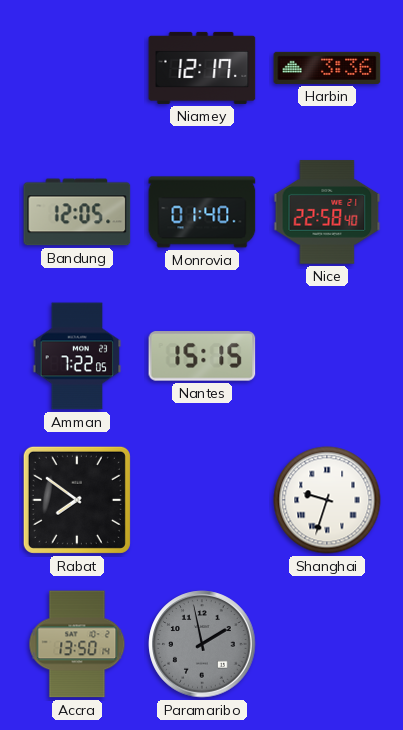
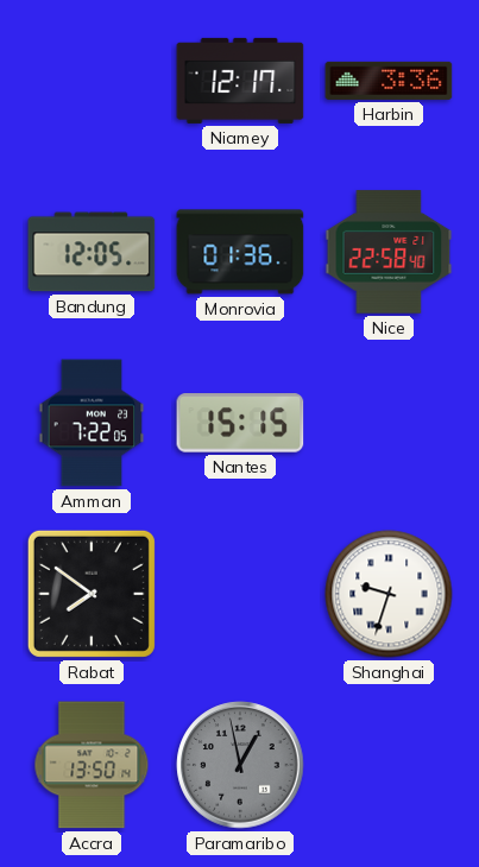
Monrovia: 01:40 -> 01:36 (240, 252)
Paramaribo: 1:58 -> 12:58 (240, 765)
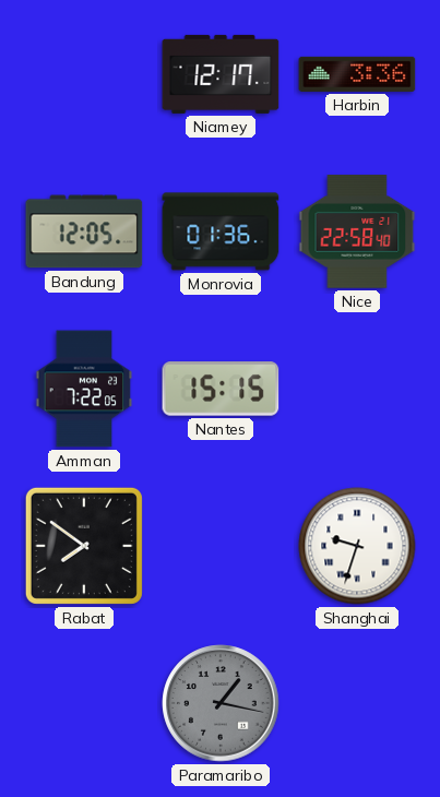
Accra: 13:50 -> none (92, 765)
Paramaribo: 12:58 -> 1:17 (221, 703)
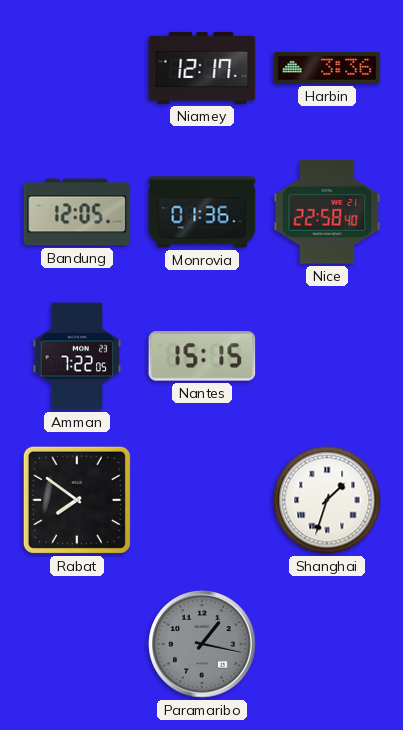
Shanghai: 9:33 -> 1:33 (327, 500)
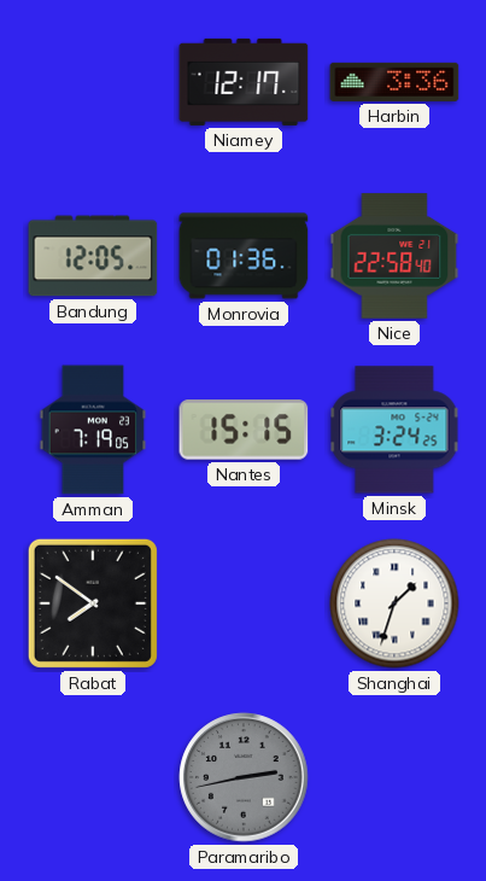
Amman: 7:22 -> 7:19 (93, 430)
Minsk: none -> 3:24 (394, 430)
Paramaribo: 1:17 -> 2:43 (244, 777)
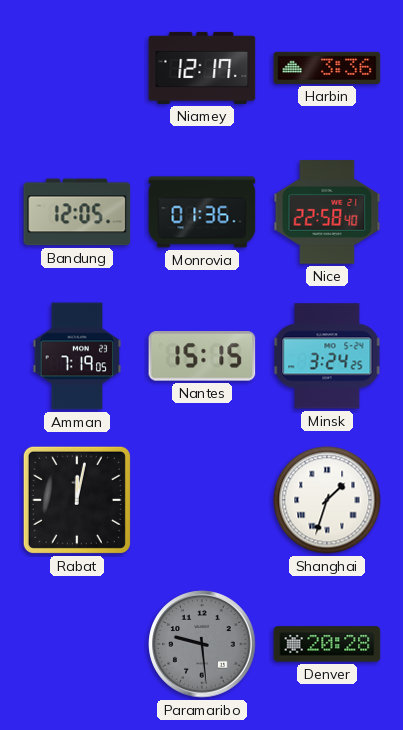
Rabat: 7:51 -> 12:02 (77, 500)
Paramaribo: 2:43 -> 9:29 (202, 644)
Denver: none -> 20:28 (327, 644)
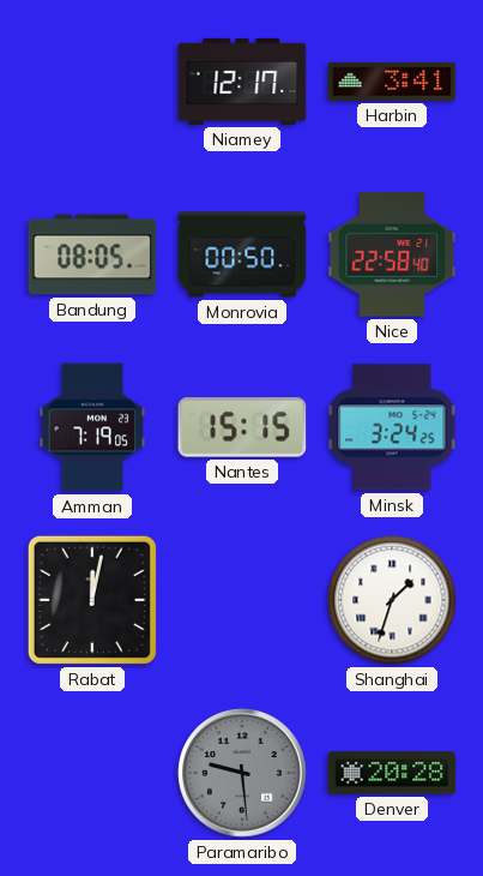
Harbin: 3:36 -> 3:41 (392, 82)
Bandung: 12:05 -> 08:05 (92, 254)
Monrovia: 01:36 -> 00:50 (242, 254)
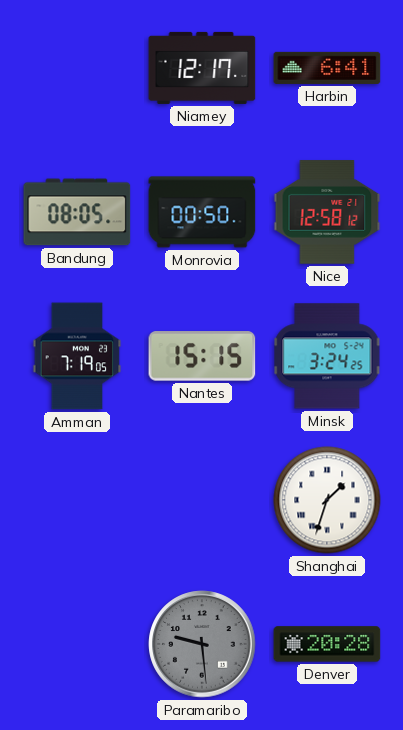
Harbin: 3:41 -> 6:41 (327, 68)
Nice: 22:58 -> 12:58 (327, 212)
Rabat: 12:02 -> none (92, 600)
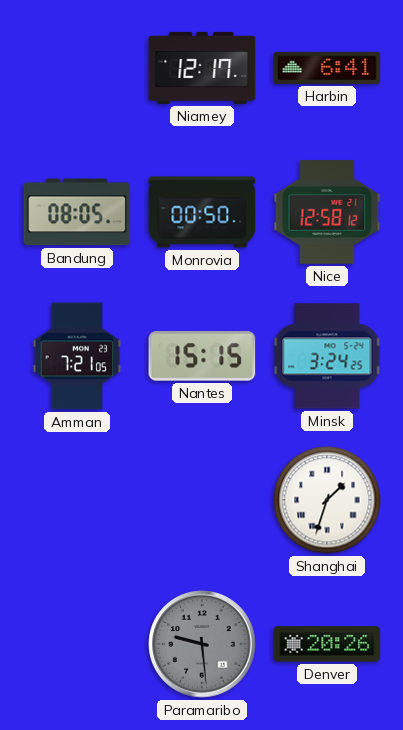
Amman: 7:19 -> 7:21 (77, 356)
Denver: 20:28 -> 20:26 (327, 644)
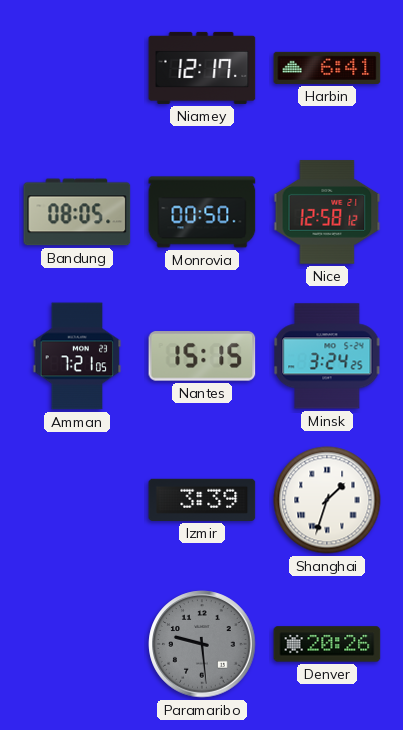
Izmir: none -> 3:39 (202, 500)
